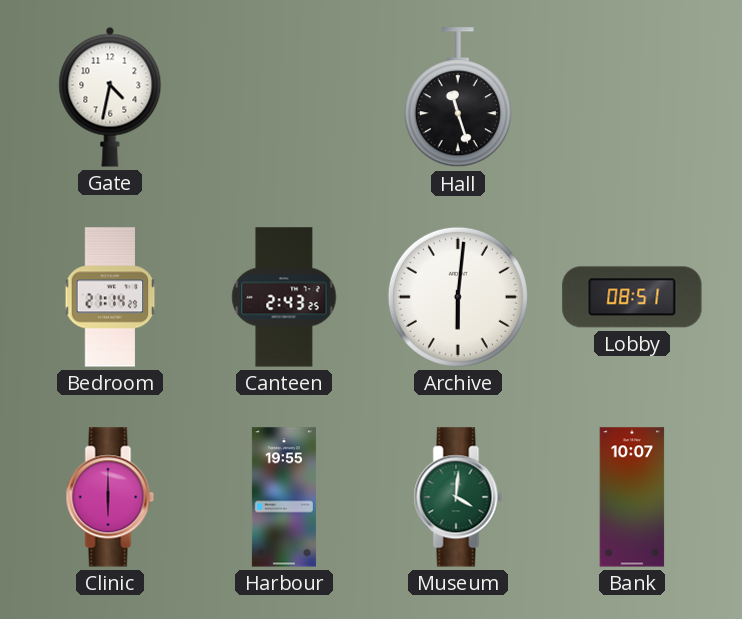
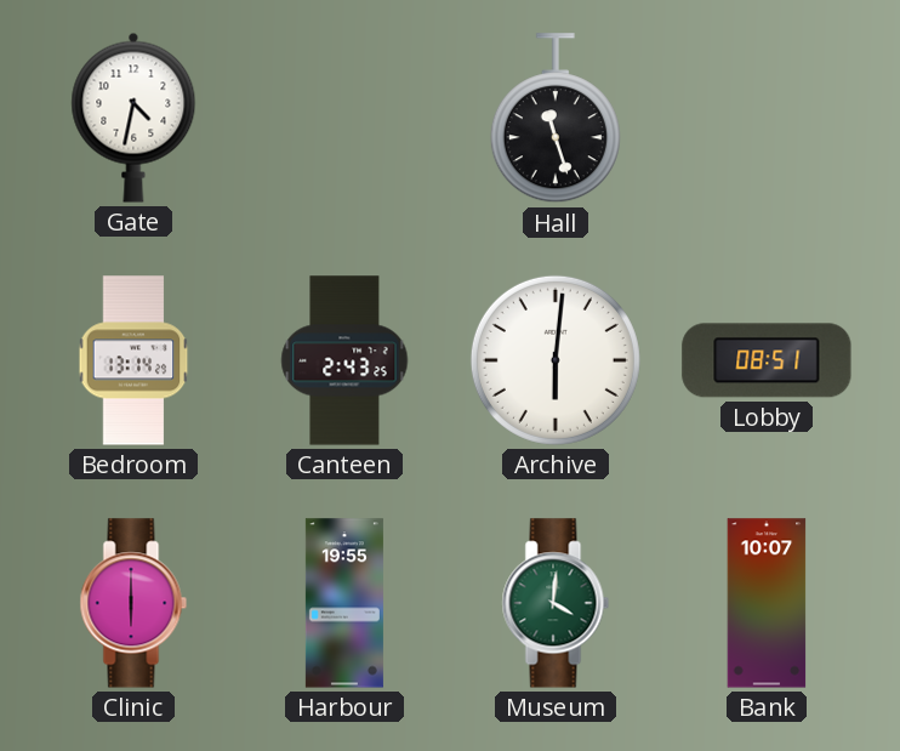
Bedroom: 21:14 -> 13:14 (133, 360)
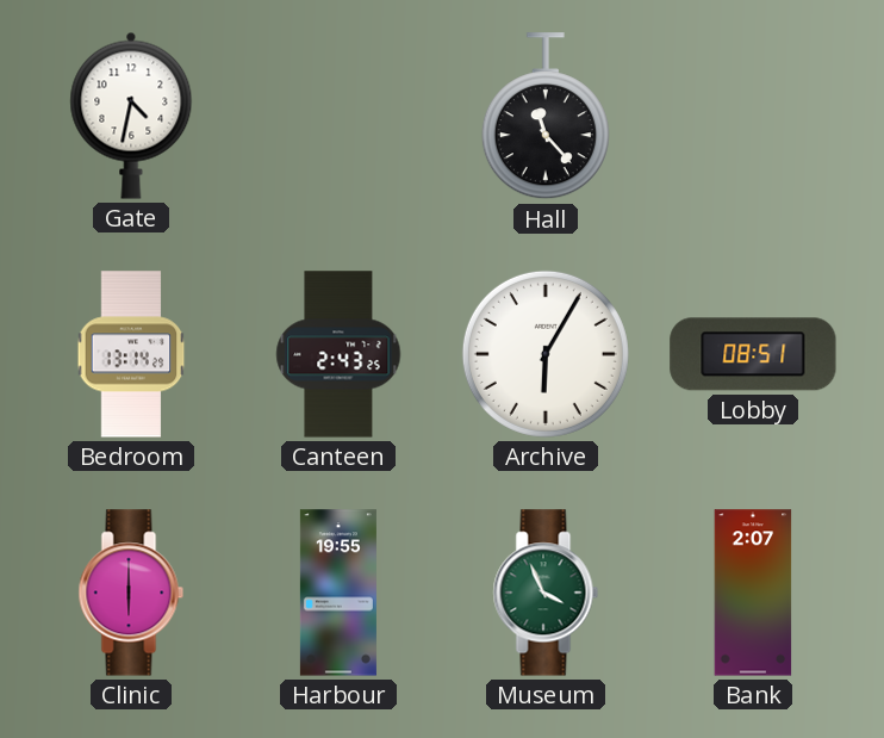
Hall: 11:27 -> 11:23 (546, 117)
Archive: 6:01 -> 6:05 (546, 354)
Museum: 4:01 -> 3:56 (546, 593)
Bank: 10:07 -> 2:07 (753, 593)
